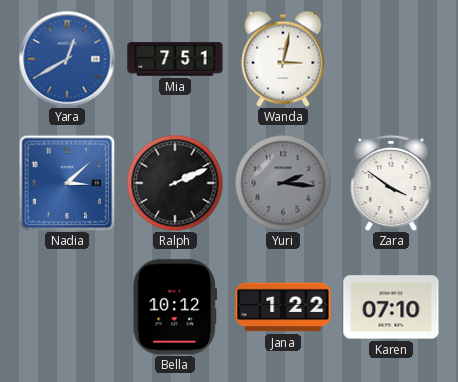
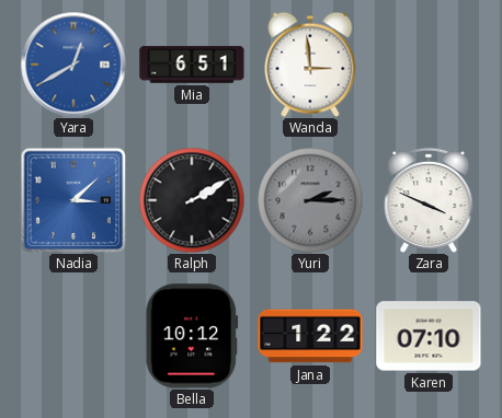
Mia: 7:51 -> 6:51 (192, 65)
Wanda: 3:02 -> 2:59 (310, 65)
Ralph: 2:11 -> 2:10 (192, 200)
Yuri: 2:16 -> 2:15 (310, 200)
Zara: 3:51 -> 3:49 (429, 200)
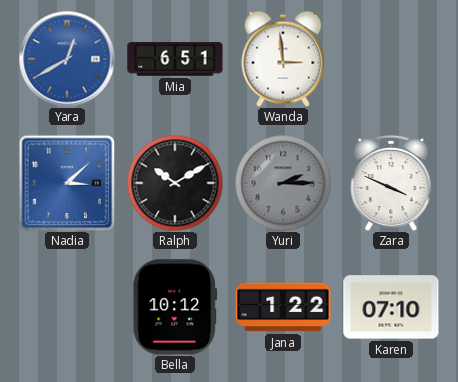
Ralph: 2:10 -> 10:10 (175, 183)
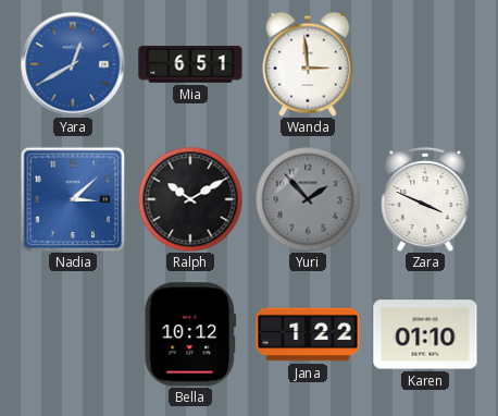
Yuri: 2:15 -> 1:53 (308, 199)
Karen: 07:10 -> 01:10 (425, 334)
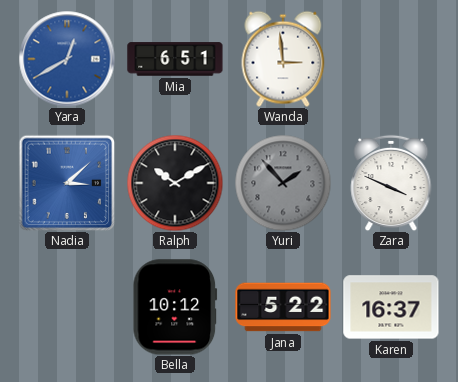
Jana: 1:22 -> 5:22 (283, 307)
Karen: 01:10 -> 16:37 (391, 307)
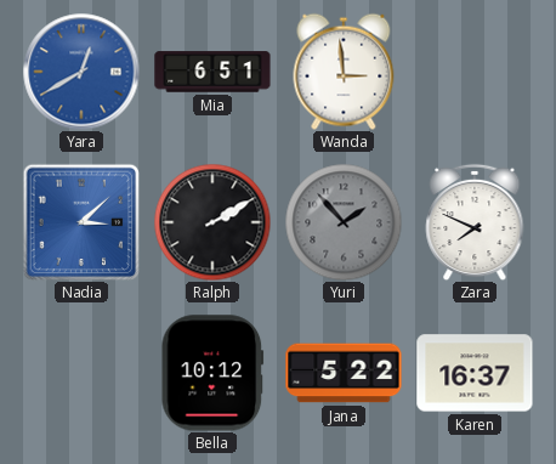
Ralph: 10:10 -> 2:10 (212, 222)
Zara: 3:49 -> 7:49 (475, 222)
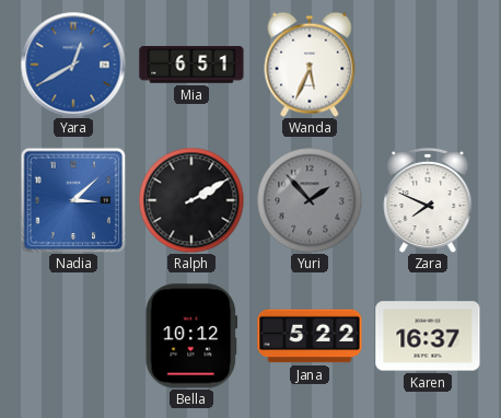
Wanda: 2:59 -> 5:34 (310, 65)
